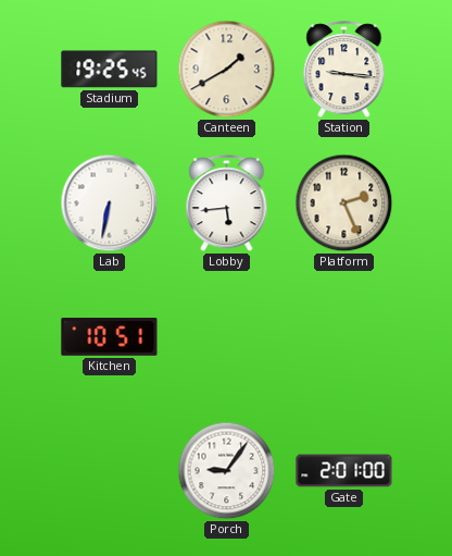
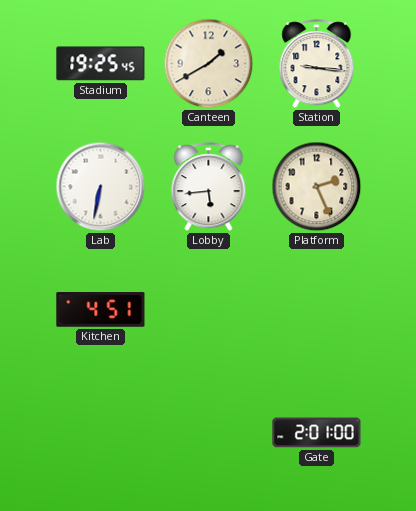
Kitchen: 10:51 -> 4:51 (101, 310)
Porch: 9:06 -> none (227, 471)
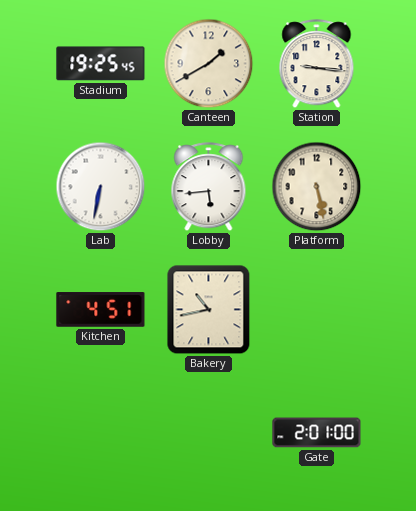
Platform: 2:26 -> 5:28 (317, 187)
Bakery: none -> 10:43 (209, 310)
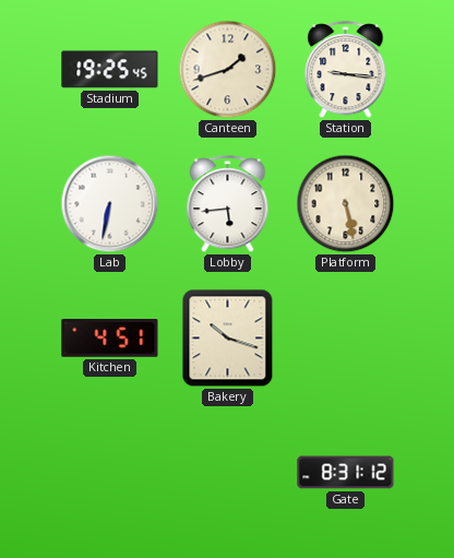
Canteen: 1:40 -> 1:42 (228, 70)
Bakery: 10:43 -> 10:18 (228, 339)
Gate: 2:01 -> 8:31 (346, 473)
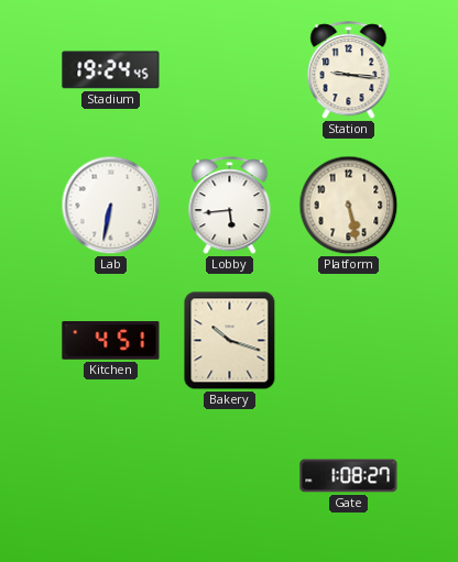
Stadium: 19:25 -> 19:24 (111, 70)
Canteen: 1:42 -> none (228, 70)
Gate: 8:31 -> 1:08 (349, 476)
